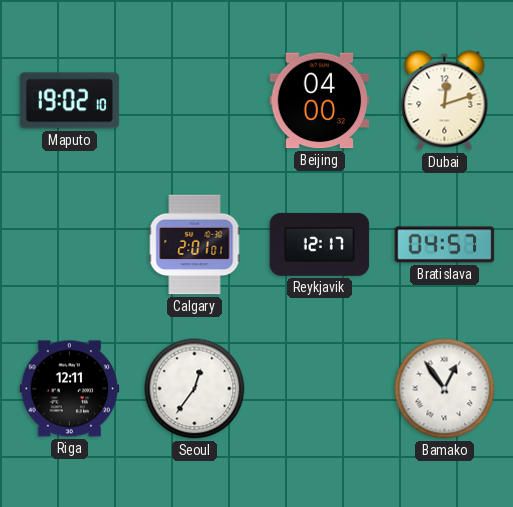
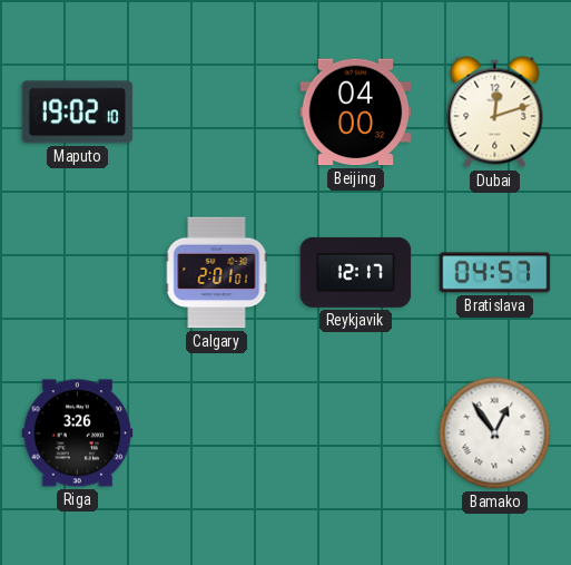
Riga: 12:11 -> 3:26 (78, 434)
Seoul: 12:36 -> none (195, 389)
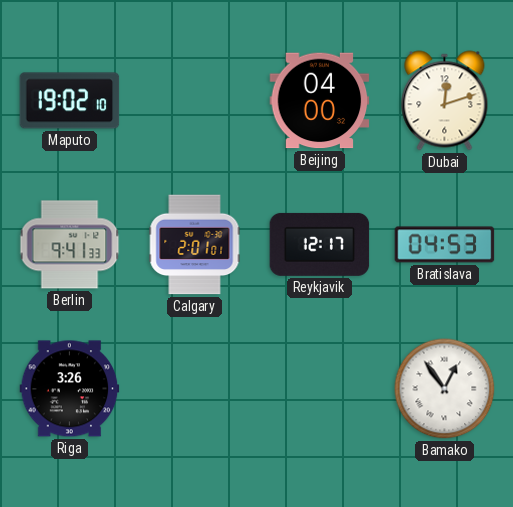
Berlin: none -> 9:41 (70, 245)
Bratislava: 04:57 -> 04:53 (445, 245)
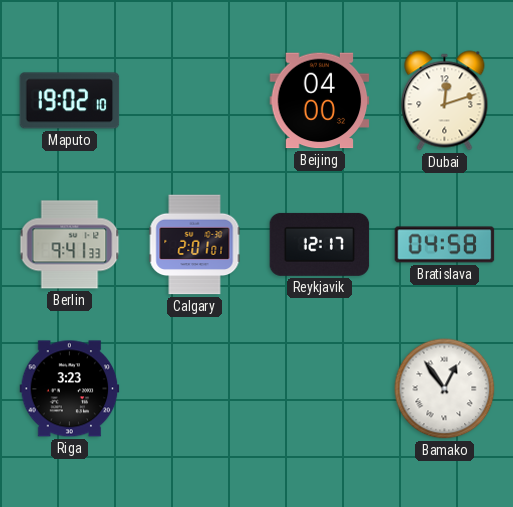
Bratislava: 04:53 -> 04:58 (445, 245)
Riga: 3:26 -> 3:23 (70, 389)
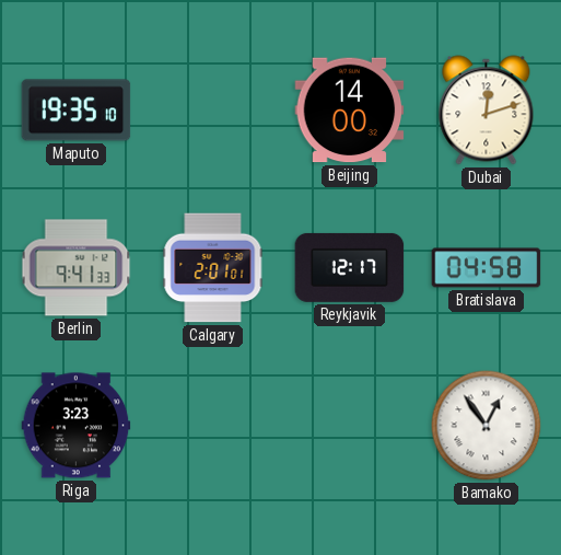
Maputo: 19:02 -> 19:35 (77, 111)
Beijing: 04:00 -> 14:00 (350, 111)
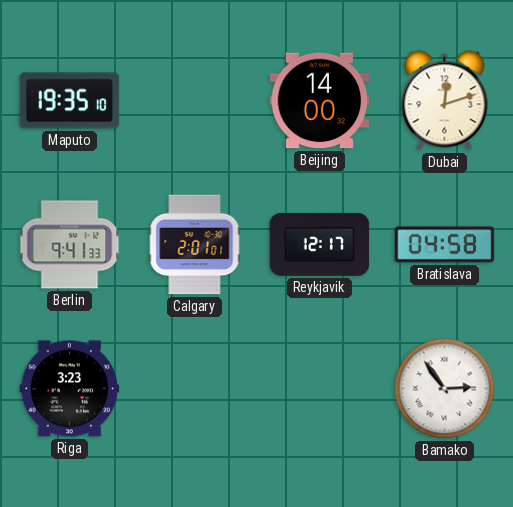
Bamako: 12:54 -> 2:54 (445, 389)
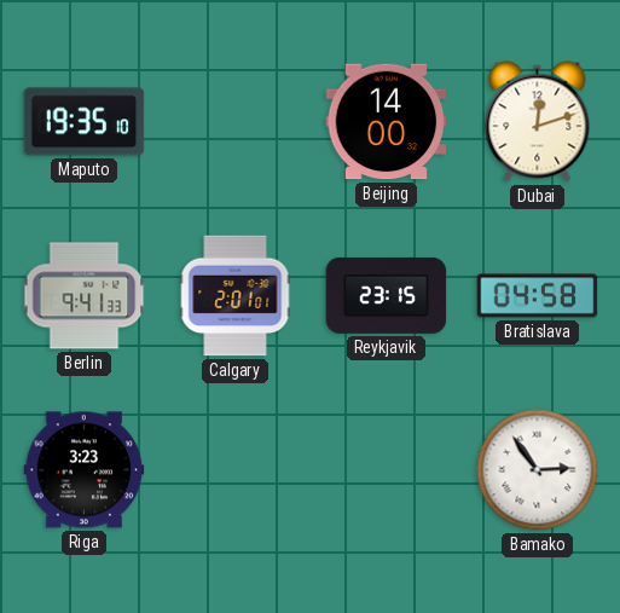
Reykjavik: 12:17 -> 23:15 (387, 295)
